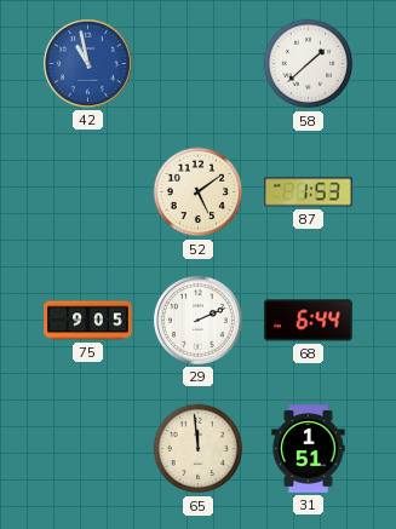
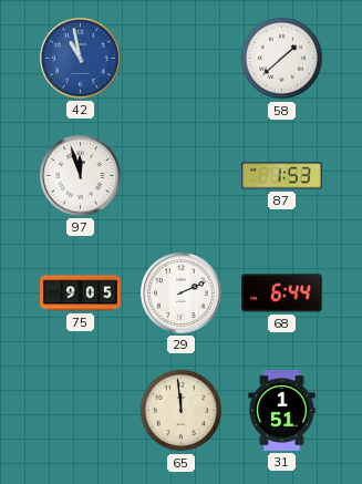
97: none -> 11:57 (80, 175)
52: 5:09 -> none (199, 192)
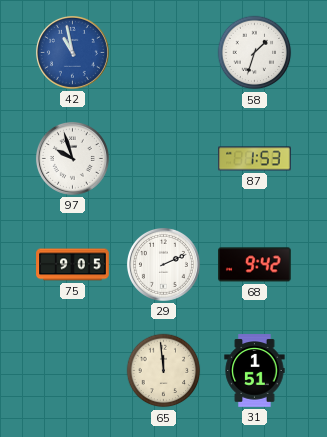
58: 1:38 -> 1:33 (255, 53)
97: 11:57 -> 9:57 (72, 158)
68: 6:44 -> 9:42 (255, 265)
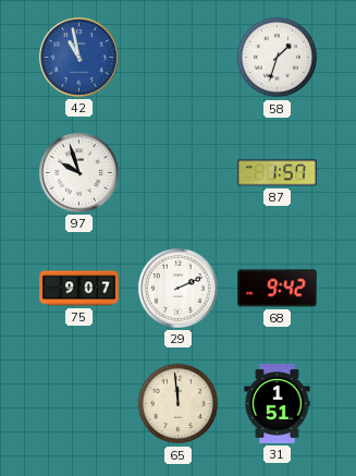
87: 1:53 -> 1:57 (278, 173)
75: 9:05 -> 9:07 (79, 289)
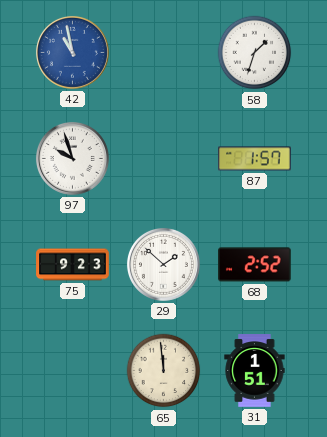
75: 9:07 -> 9:23 (73, 265)
29: 2:11 -> 1:52 (163, 264)
68: 9:42 -> 2:52 (255, 265)
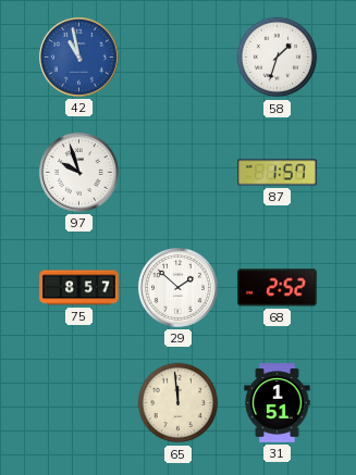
75: 9:23 -> 8:57 (79, 288)
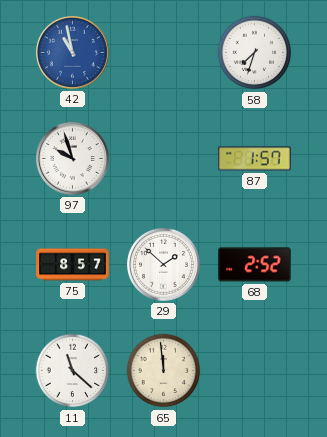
58: 1:33 -> 7:33 (255, 53)
11: none -> 11:22 (73, 371)
31: 1:51 -> none (278, 403)
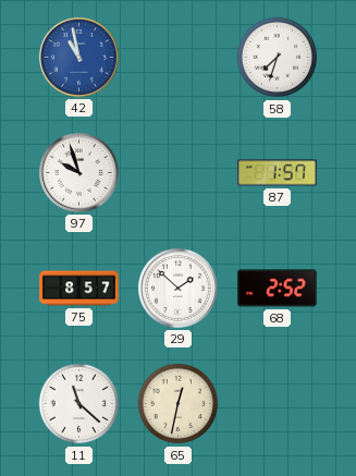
65: 11:59 -> 12:32 (179, 404)
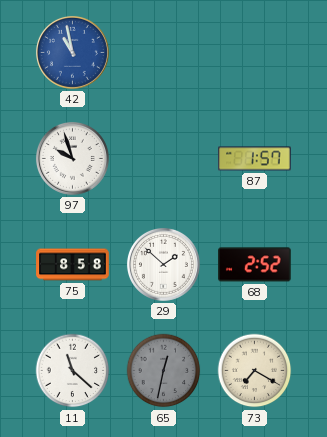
58: 7:33 -> none (278, 58)
75: 8:57 -> 8:58 (73, 265)
65 dial: cream -> grey (164, 371)
73: none -> 7:20 (255, 371)
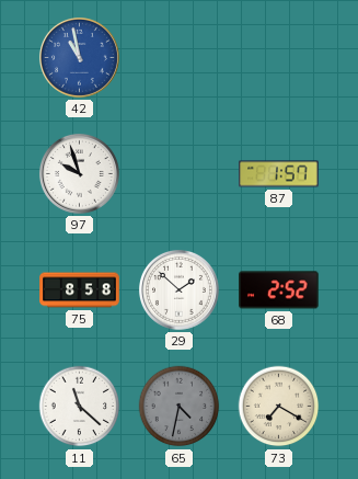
65: 12:32 -> 4:32 (180, 407)
